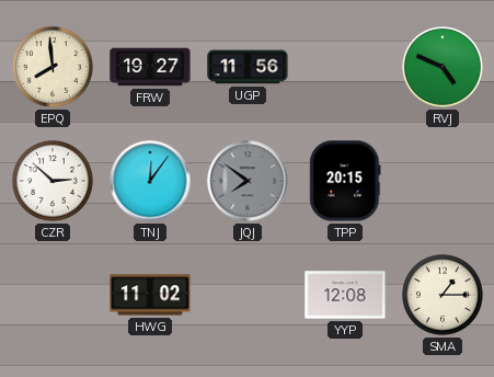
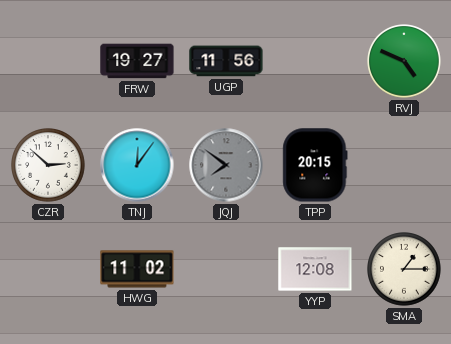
EPQ: 7:59 -> none (54, 68)
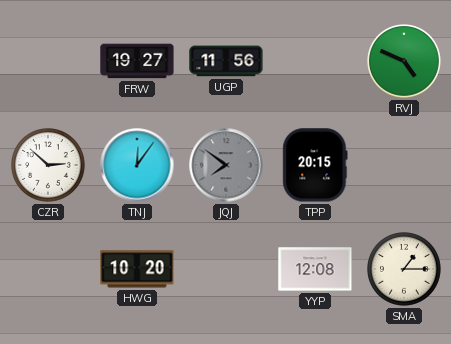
HWG: 11:02 -> 10:20 (137, 269)
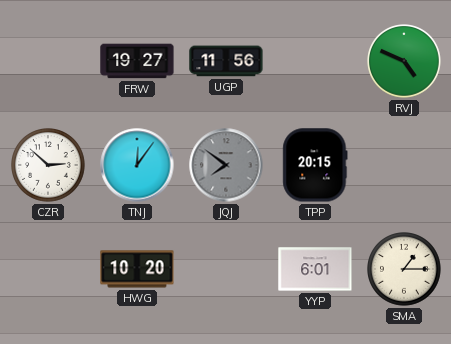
YYP: 12:08 -> 6:01 (315, 269)
